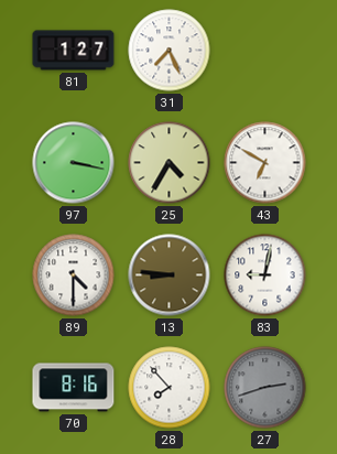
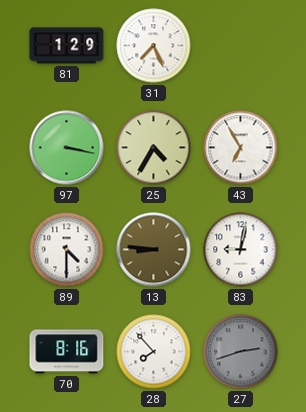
81: 1:27 -> 1:29 (67, 46)
43: 6:50 -> 6:55 (241, 148)
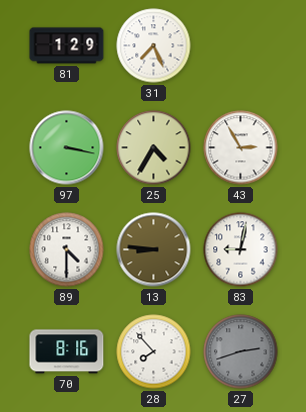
43: 6:55 -> 2:55 (241, 148)
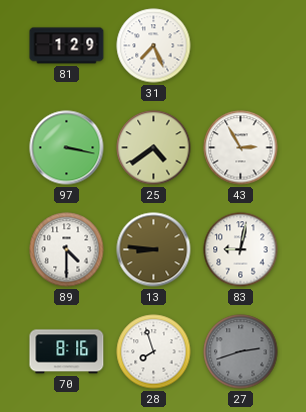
25: 4:35 -> 4:39 (154, 148)
28: 7:53 -> 7:57 (154, 352)
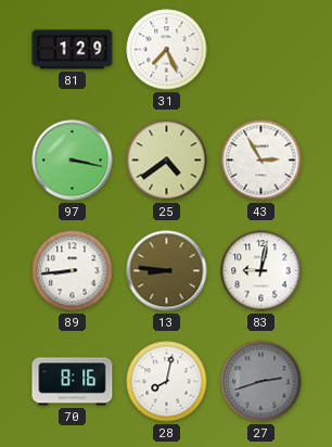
89: 4:30 -> 8:44 (73, 271)
28: 7:57 -> 8:02 (167, 382)
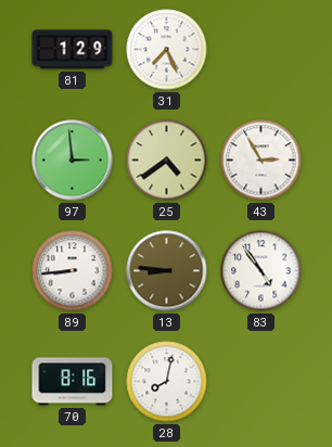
97: 3:17 -> 2:59 (73, 161)
83: 9:02 -> 4:54 (261, 271)
27: 2:42 -> none (261, 382)
